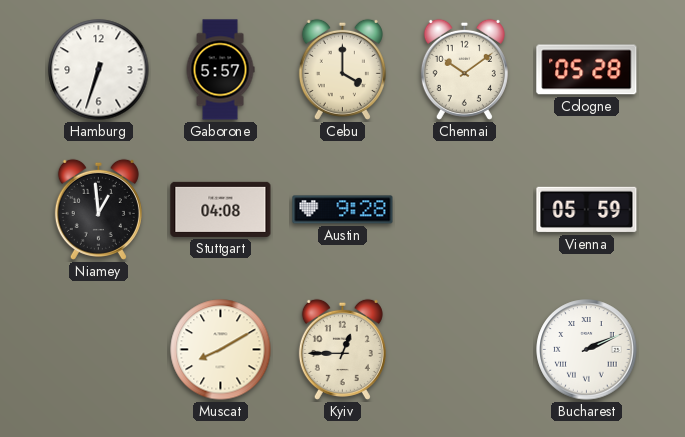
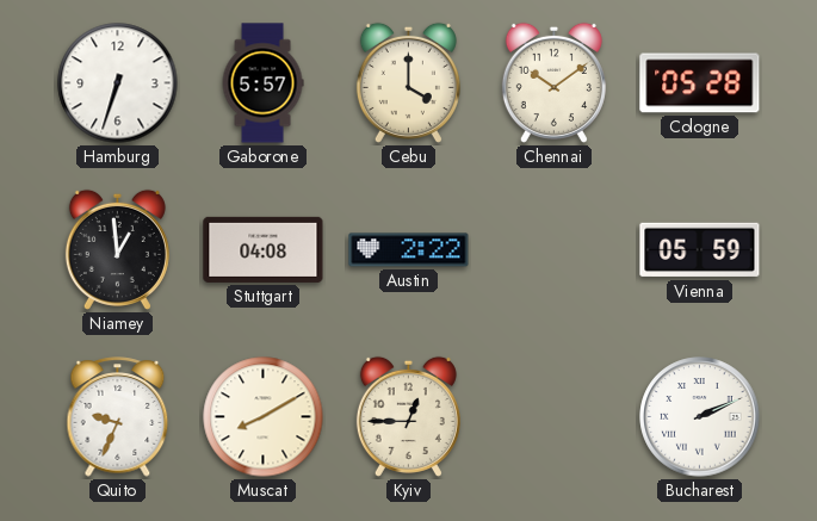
Austin: 9:28 -> 2:22 (409, 250)
Quito: none -> 9:34 (118, 417)
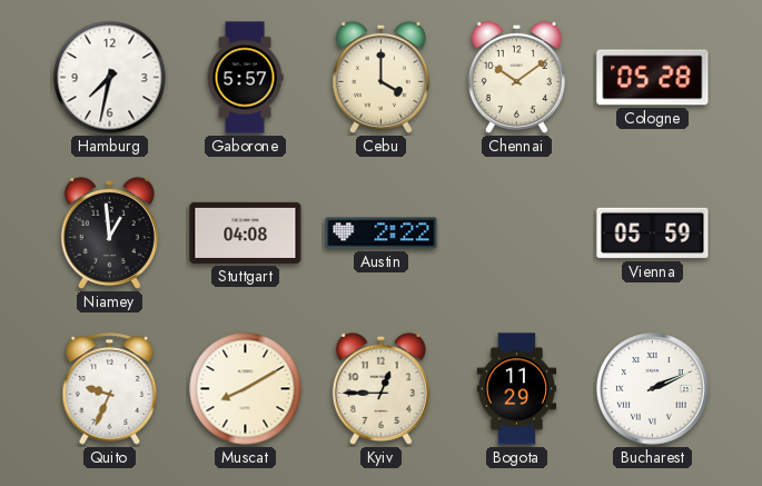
Hamburg: 6:33 -> 7:32 (110, 78)
Bogota: none -> 11:29 (517, 389)
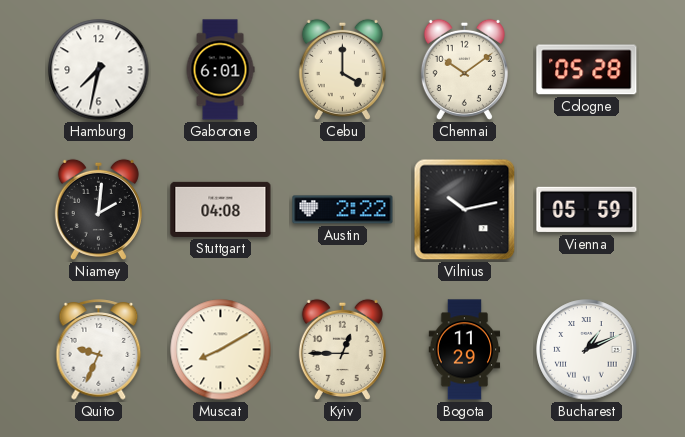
Gaborone: 5:57 -> 6:01 (220, 70)
Niamey: 12:59 -> 2:01 (98, 209)
Vilnius: none -> 10:13 (465, 210)
Bucharest: 2:11 -> 1:11 (587, 350)
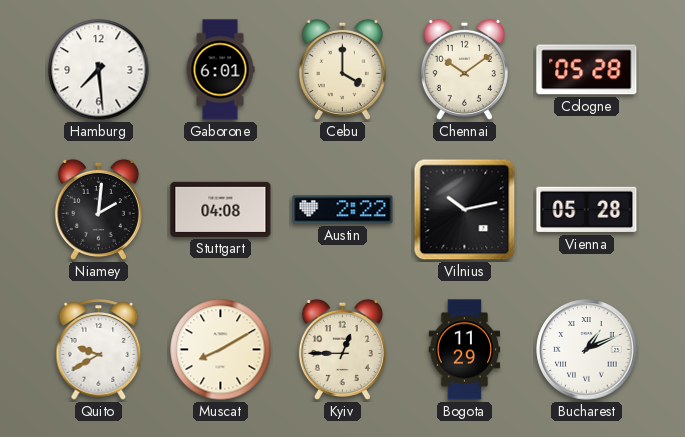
Hamburg: 7:32 -> 7:29 (99, 70)
Vienna: 05:59 -> 05:28 (587, 210)
Quito: 9:34 -> 9:40 (99, 350)
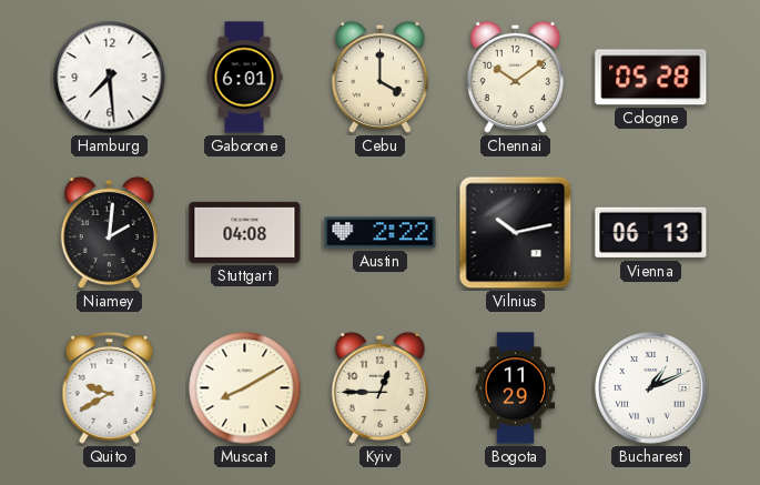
Vienna: 05:28 -> 06:13 (651, 233)
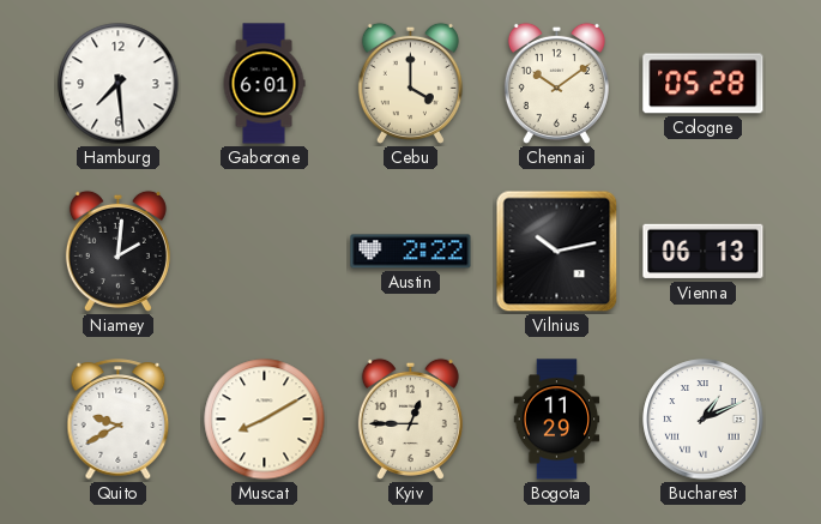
Stuttgart: 04:08 -> none (245, 232)
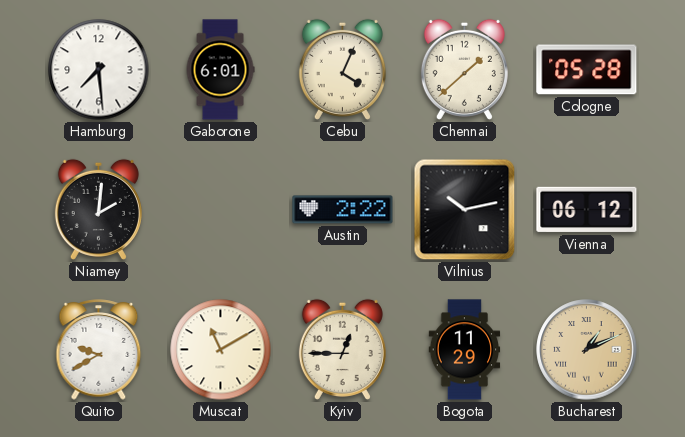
Cebu: 4:00 -> 4:04 (342, 69)
Chennai: 10:09 -> 1:38 (464, 69)
Vienna: 06:13 -> 06:12 (587, 210)
Muscat: 8:10 -> 11:10 (221, 350)
Bucharest dial: white -> champagne (587, 350)
